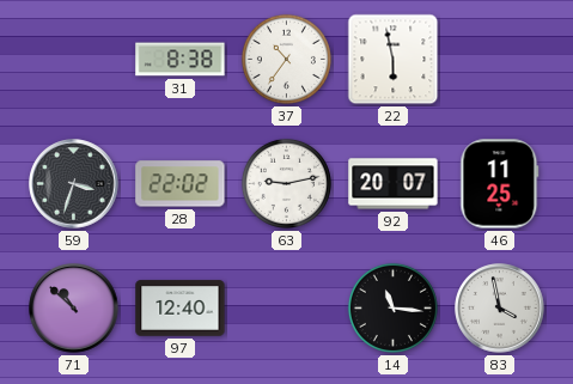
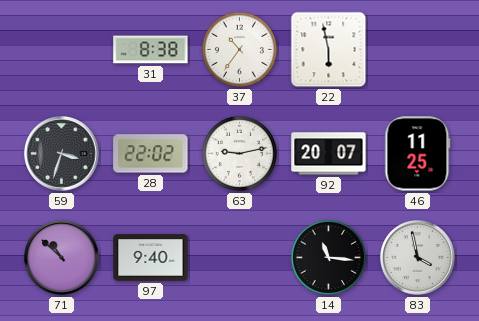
97: 12:40 -> 9:40 (151, 258)
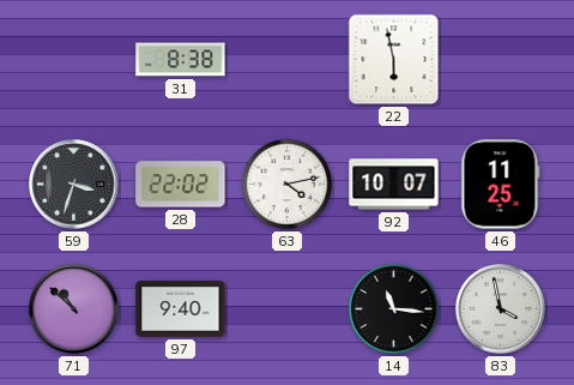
37: 10:36 -> none (239, 49)
63: 9:13 -> 4:13 (286, 184)
92: 20:07 -> 10:07 (394, 185)
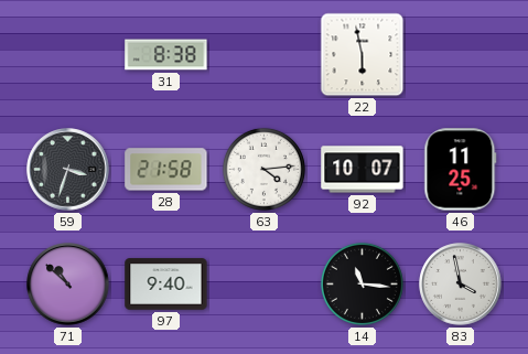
28: 22:02 -> 21:58 (166, 170)
63: 4:13 -> 4:14 (263, 169)
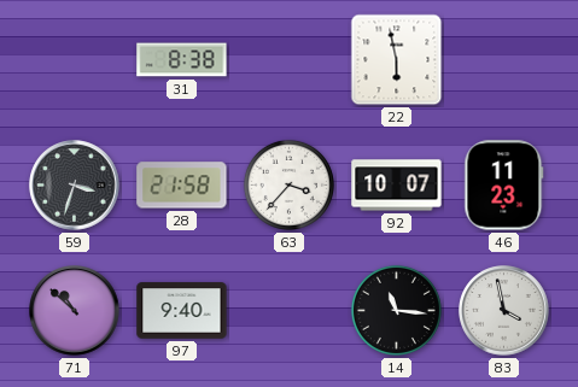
63: 4:14 -> 3:37 (288, 184)
46: 11:25 -> 11:23 (504, 186)
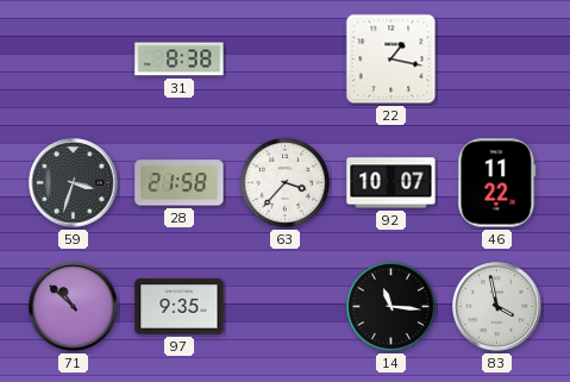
22: 5:58 -> 1:17 (392, 60)
46: 11:23 -> 11:22 (497, 183)
97: 9:40 -> 9:35 (180, 307)
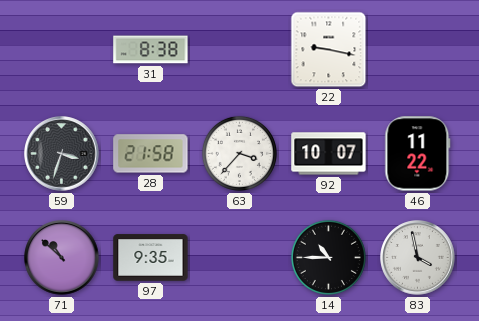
22: 1:17 -> 9:17 (329, 50)
14: 11:16 -> 10:45 (328, 257)
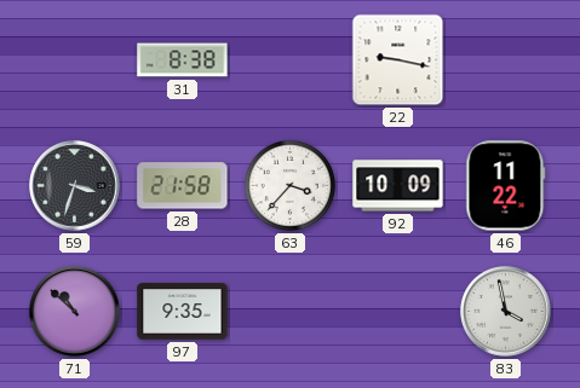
92: 10:07 -> 10:09 (398, 186)
14: 10:45 -> none (328, 257)
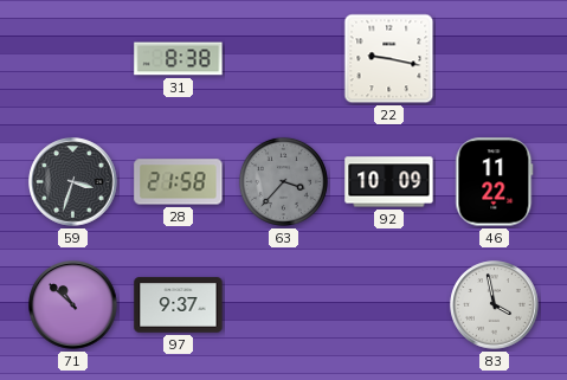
63 dial: white -> grey (283, 181)
97: 9:35 -> 9:37 (179, 305)
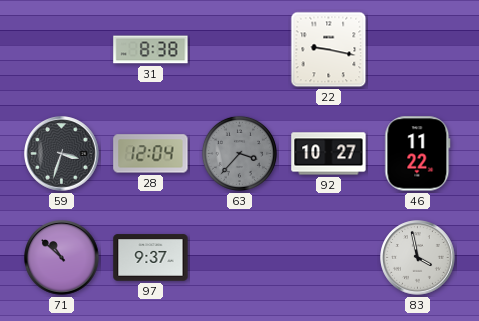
28: 21:58 -> 12:04 (151, 154)
92: 10:09 -> 10:27 (329, 154)
